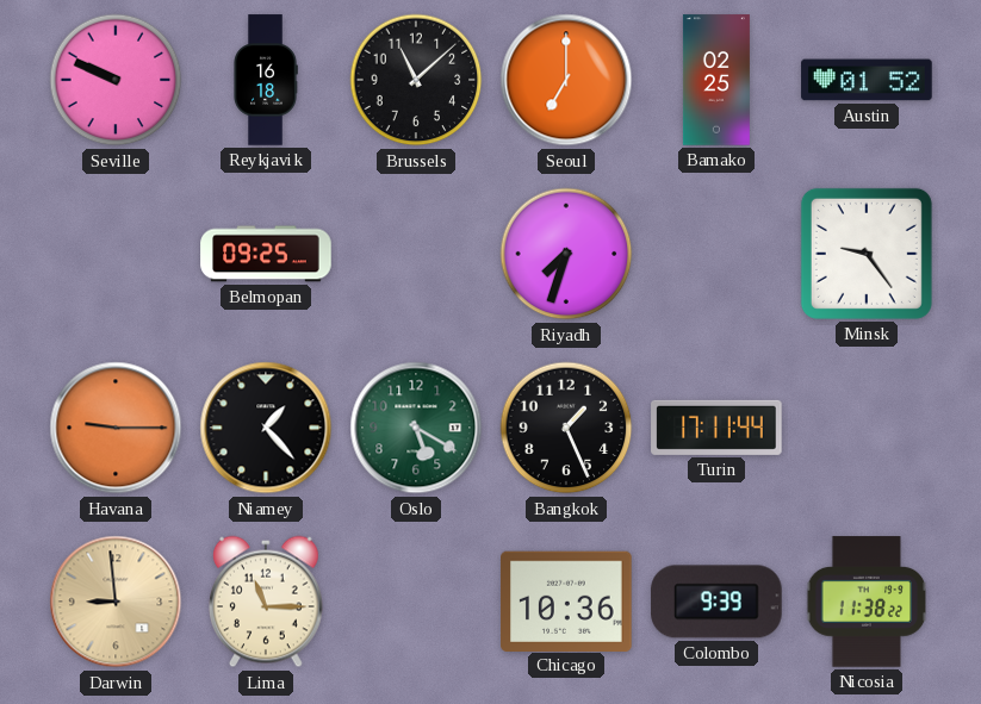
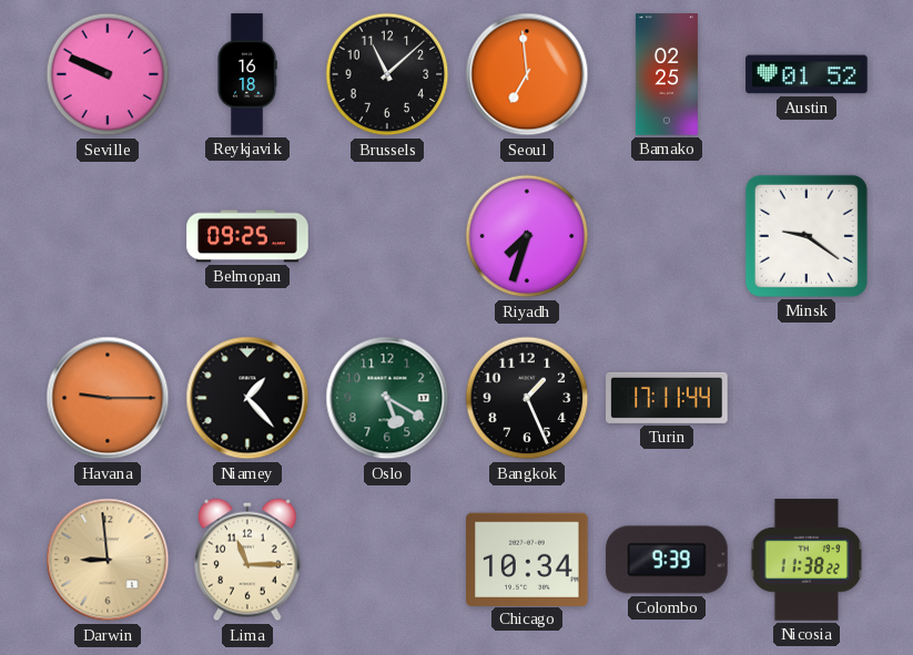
Seoul: 7:00 -> 6:59 (527, 74)
Minsk: 9:24 -> 9:21 (807, 236)
Chicago: 10:36 -> 10:34 (527, 559)
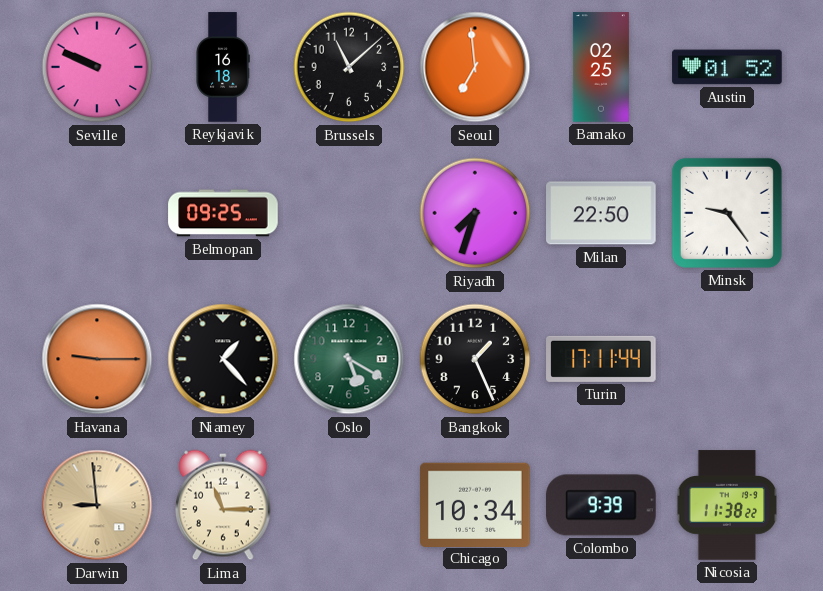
Milan: none -> 22:50 (601, 213)
Minsk: 9:21 -> 9:24 (727, 213)
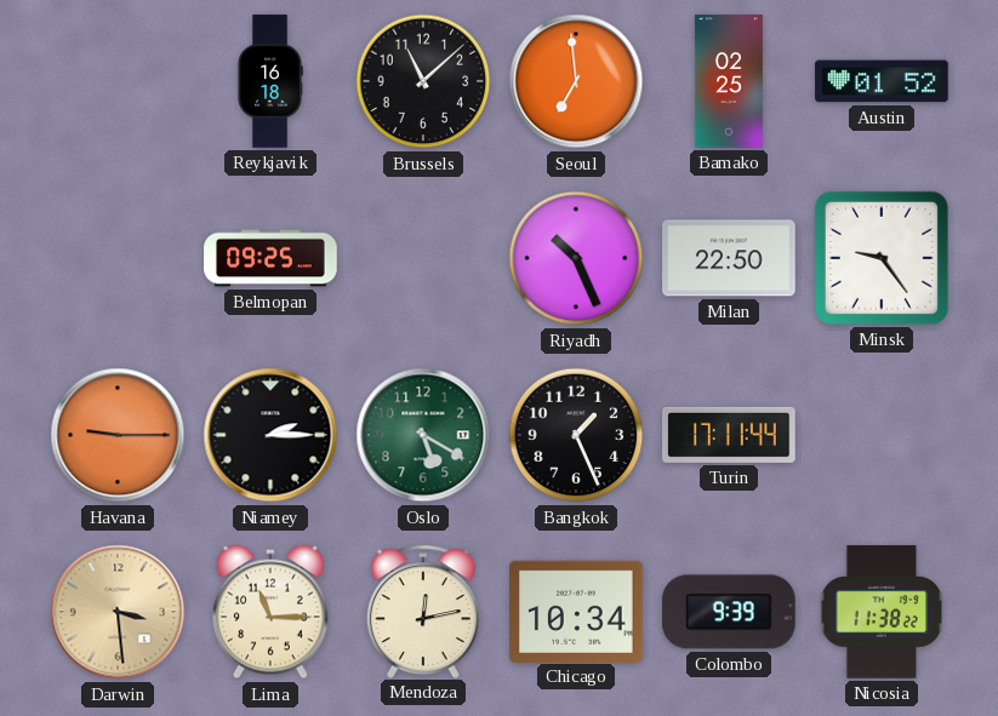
Seville: 9:49 -> none (97, 67)
Riyadh: 7:33 -> 10:26 (576, 258)
Niamey: 1:23 -> 2:15 (270, 435)
Darwin: 8:59 -> 3:29 (118, 612)
Mendoza: none -> 12:13 (423, 611)
